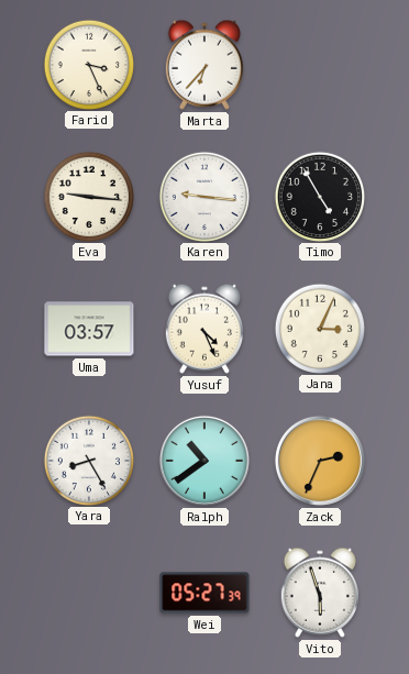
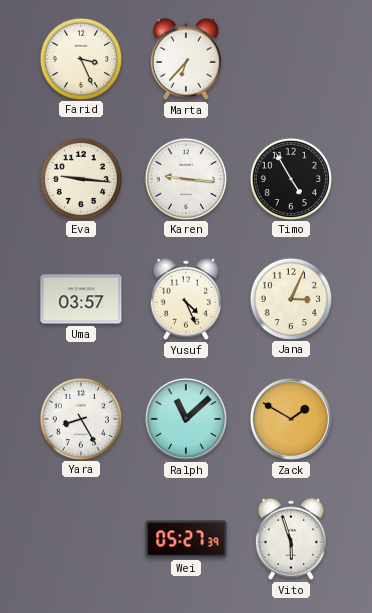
Ralph: 10:39 -> 11:08 (186, 419)
Zack: 2:34 -> 1:50 (291, 419)
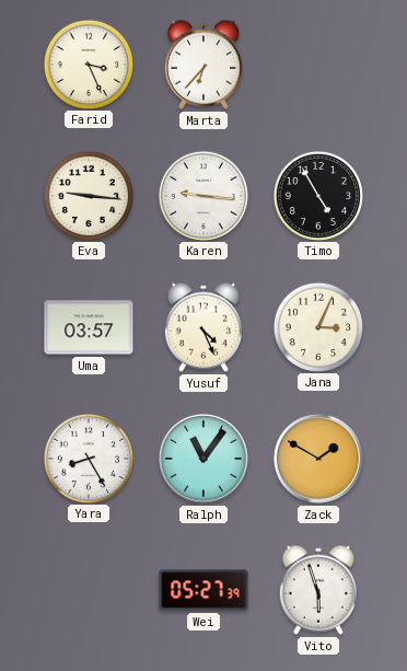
Ralph: 11:08 -> 11:06 (203, 459)
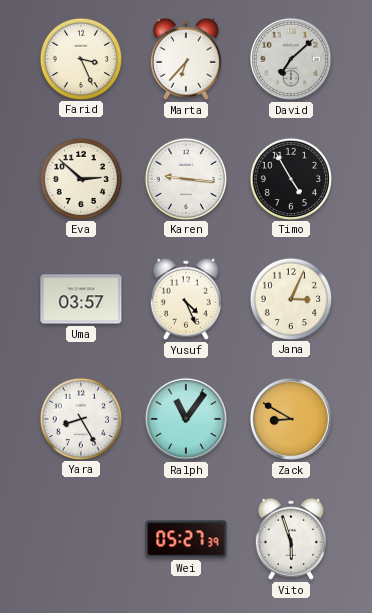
David: none -> 7:08 (291, 59)
Eva: 9:16 -> 2:52 (80, 178)
Zack: 1:50 -> 8:50 (291, 419)
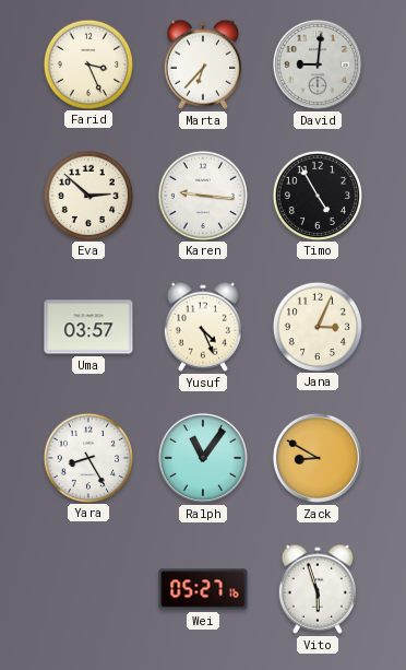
David: 7:08 -> 9:01 (318, 64)
Wei: 05:27:39 -> 05:27:16 (203, 589)
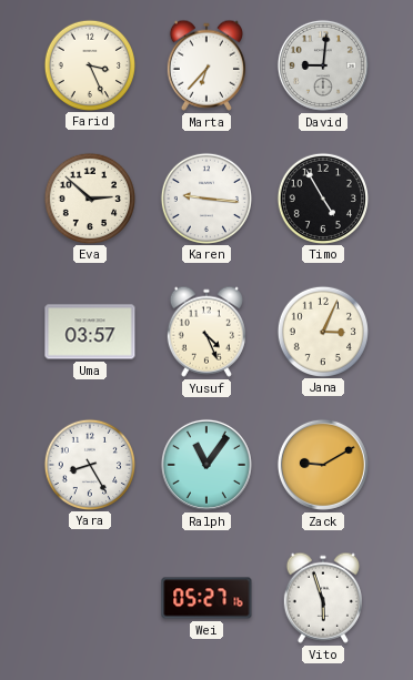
Zack: 8:50 -> 9:10 (323, 465)
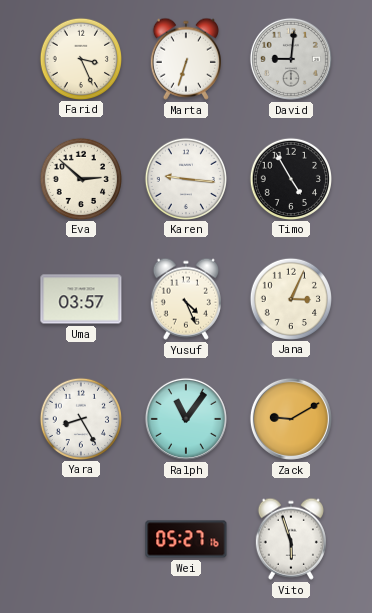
Marta: 6:37 -> 6:33 (186, 59)
